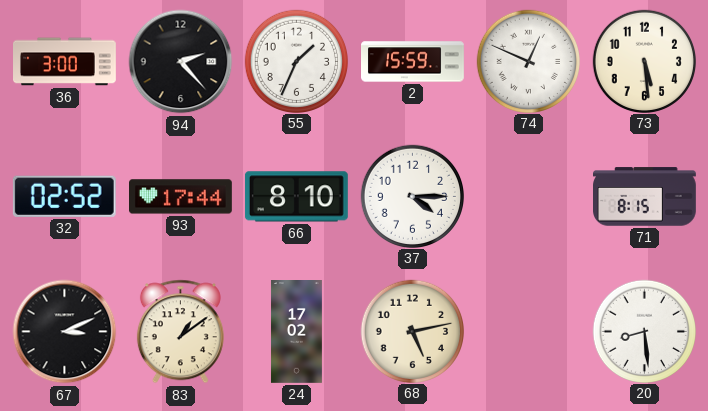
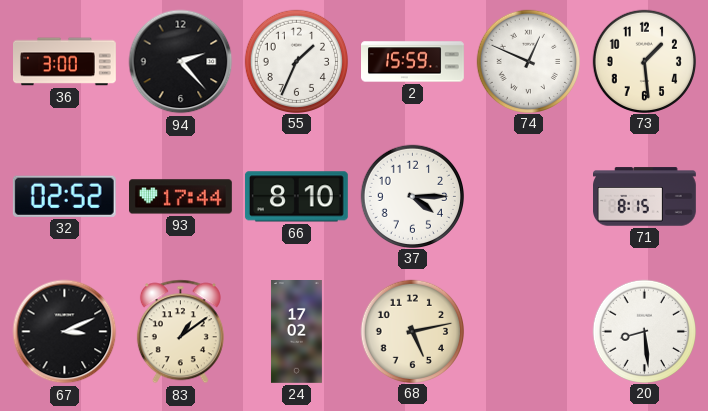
73: 5:29 -> 1:29 (644, 61)
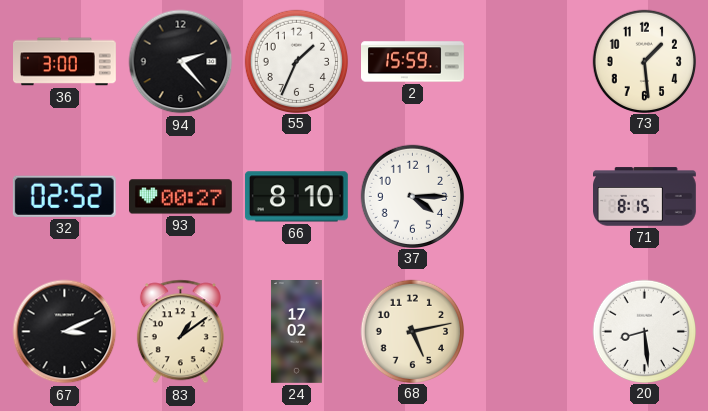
74: 12:49 -> none (528, 61)
93: 17:44 -> 00:27 (181, 197)
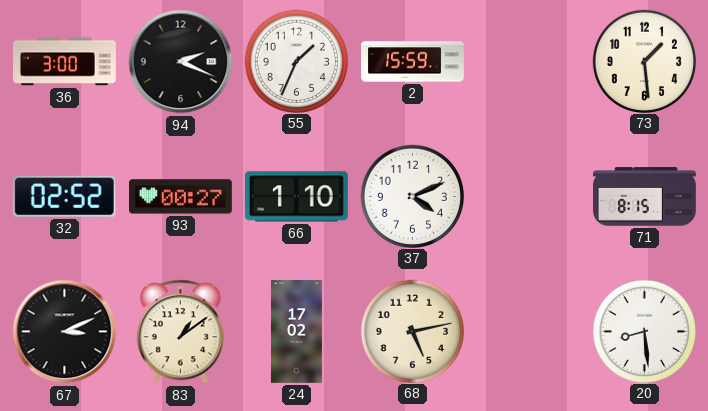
94: 2:23 -> 2:19 (181, 62)
66: 8:10 -> 1:10 (296, 197)
37: 4:15 -> 4:11 (412, 196)
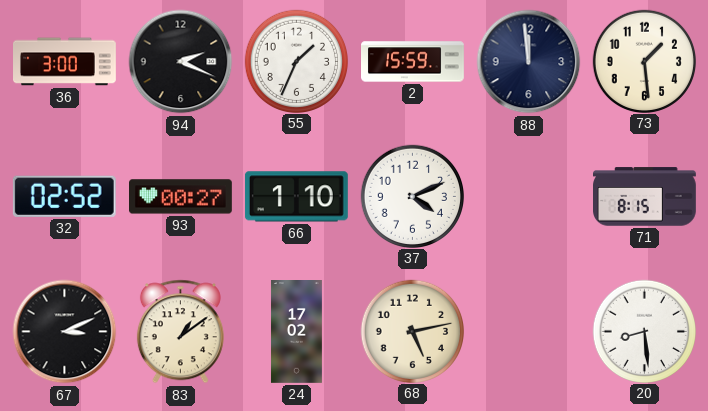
88: none -> 11:59 (529, 62)
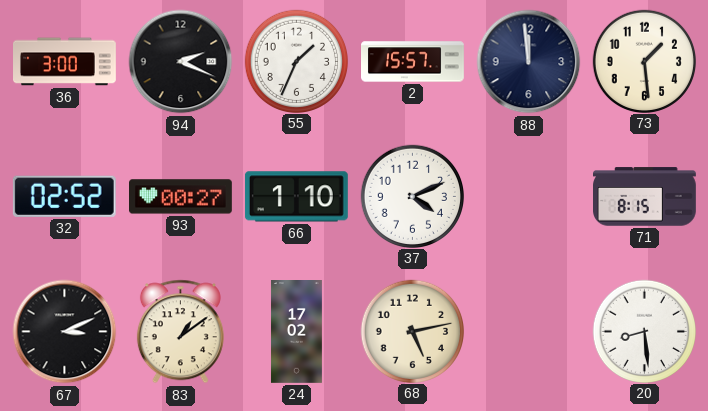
2: 15:59 -> 15:57 (413, 62)
